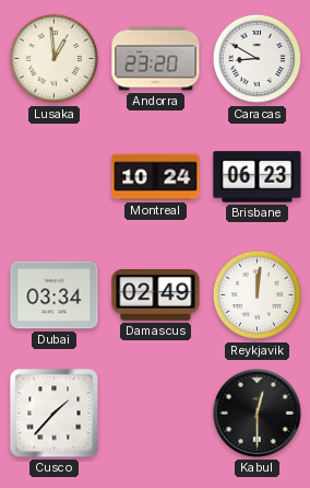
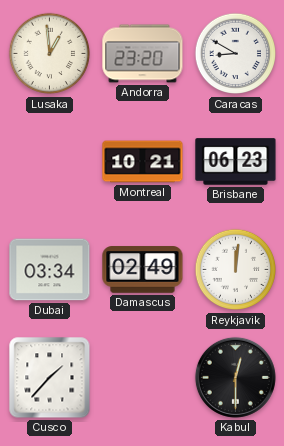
Montreal: 10:24 -> 10:21 (143, 162)
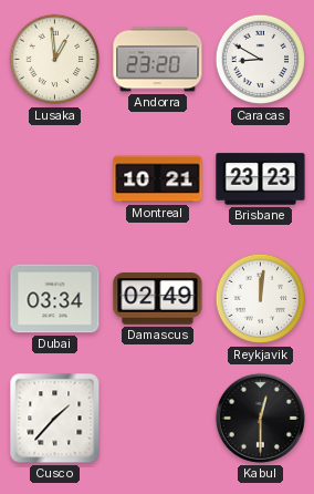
Brisbane: 06:23 -> 23:23 (261, 179)
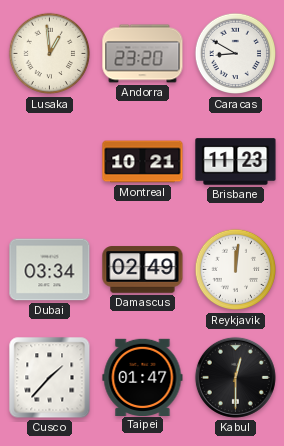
Brisbane: 23:23 -> 11:23 (236, 162)
Taipei: none -> 01:47 (143, 377)
